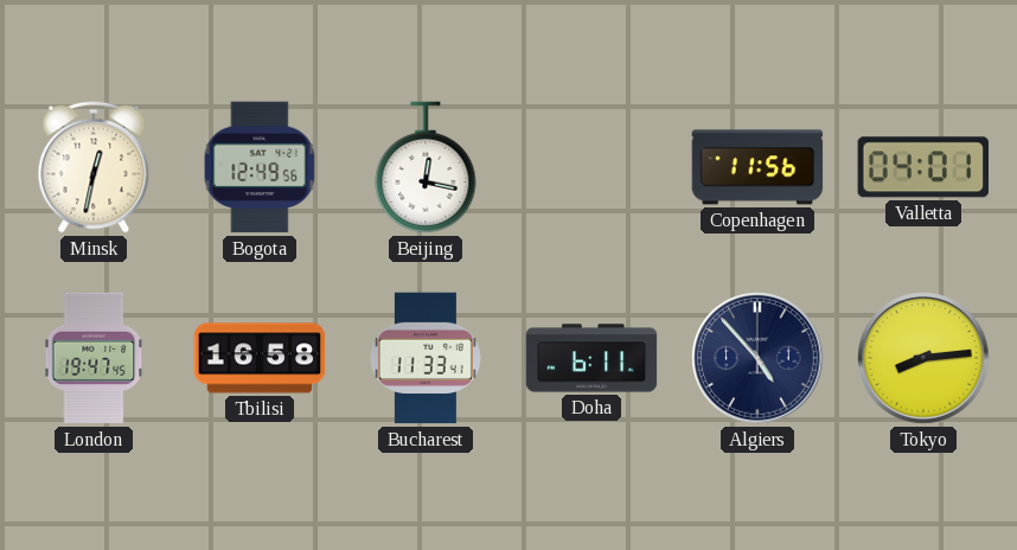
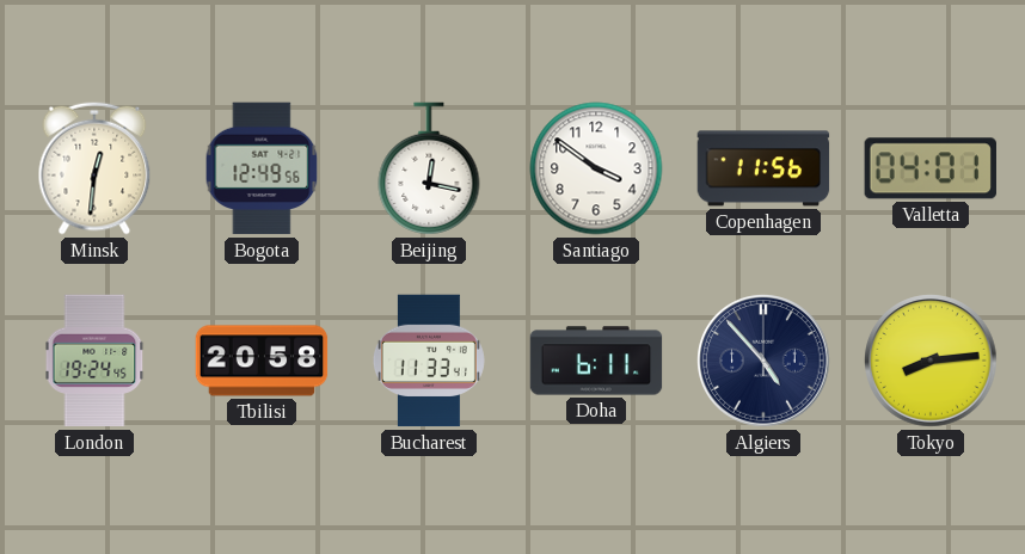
Minsk: 12:32 -> 12:31 (94, 168)
Santiago: none -> 3:51 (596, 168)
London: 19:47 -> 19:24 (94, 361)
Tbilisi: 16:58 -> 20:58 (262, 361)
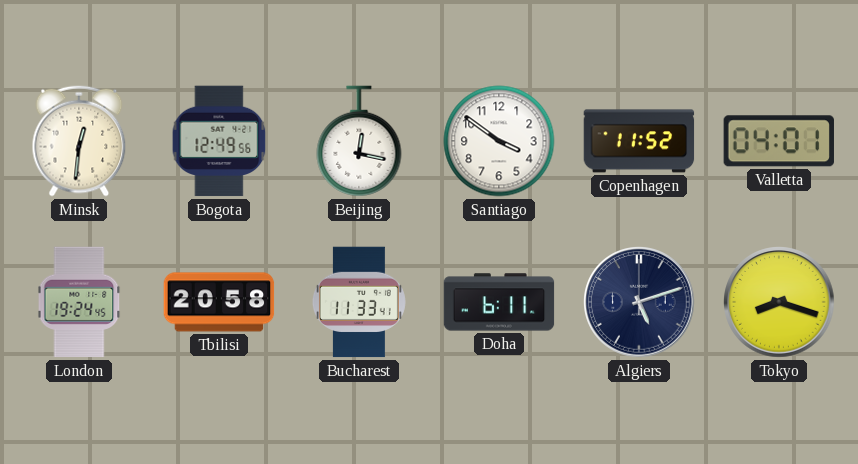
Copenhagen: 11:56 -> 11:52 (639, 141)
Algiers: 4:53 -> 5:12 (639, 302)
Tokyo: 8:14 -> 8:18 (779, 302)
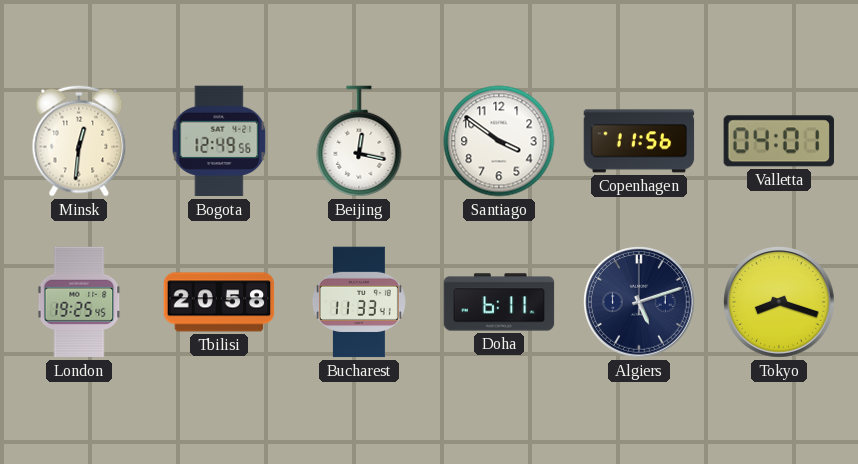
Copenhagen: 11:52 -> 11:56 (639, 141)
London: 19:24 -> 19:25 (79, 302)
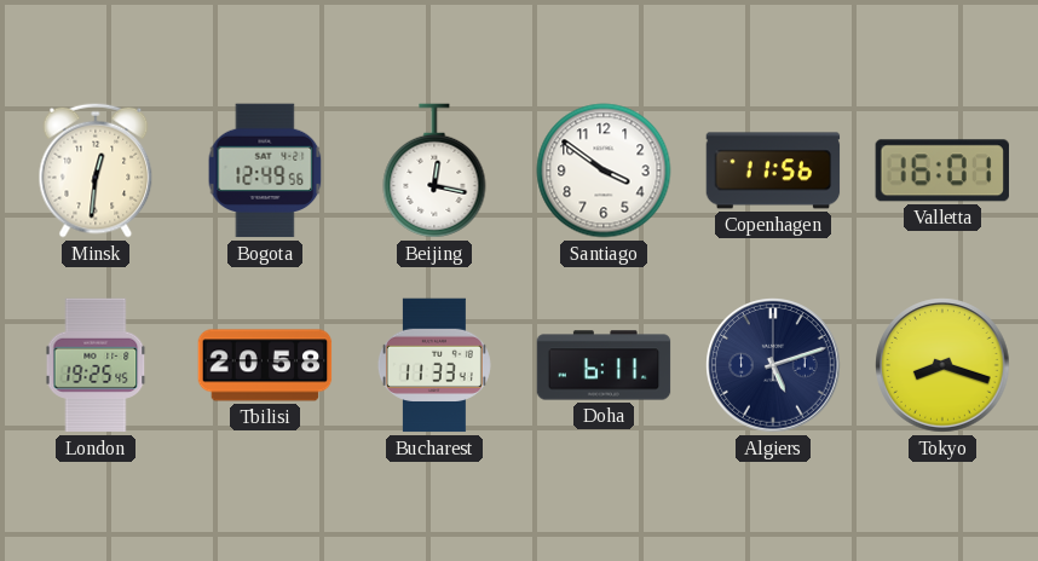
Valletta: 04:01 -> 16:01 (942, 170)
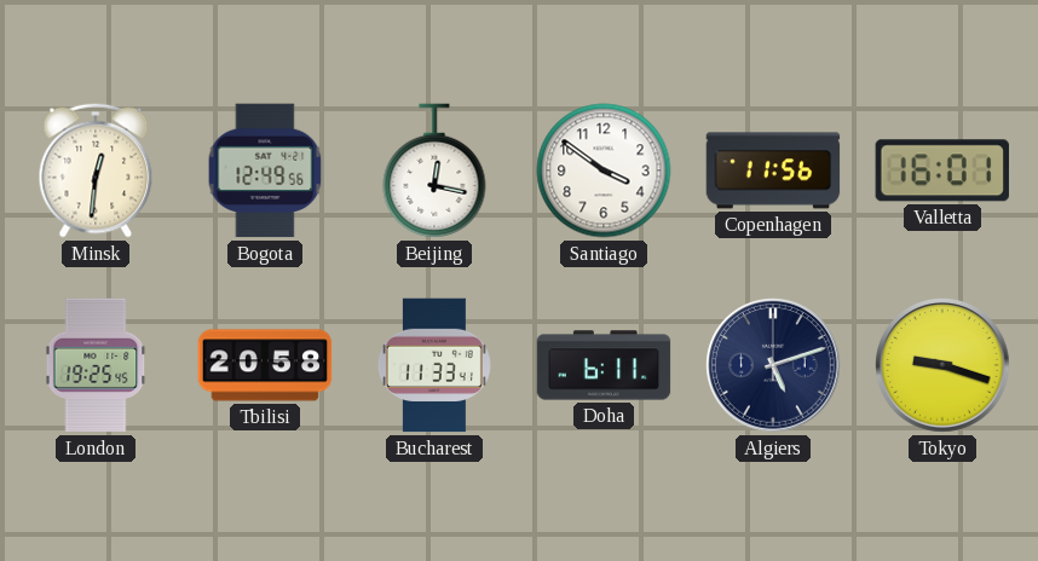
Tokyo: 8:18 -> 9:18 (942, 365)
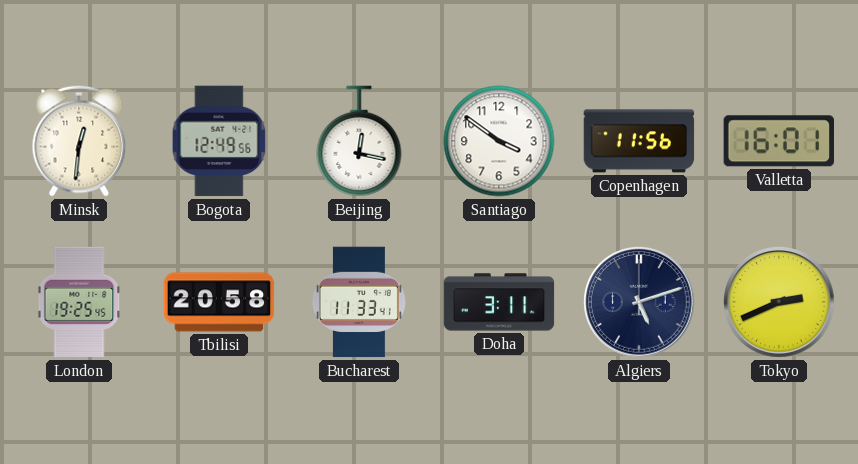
Doha: 6:11 -> 3:11 (499, 302)
Tokyo: 9:18 -> 2:41 (779, 302)
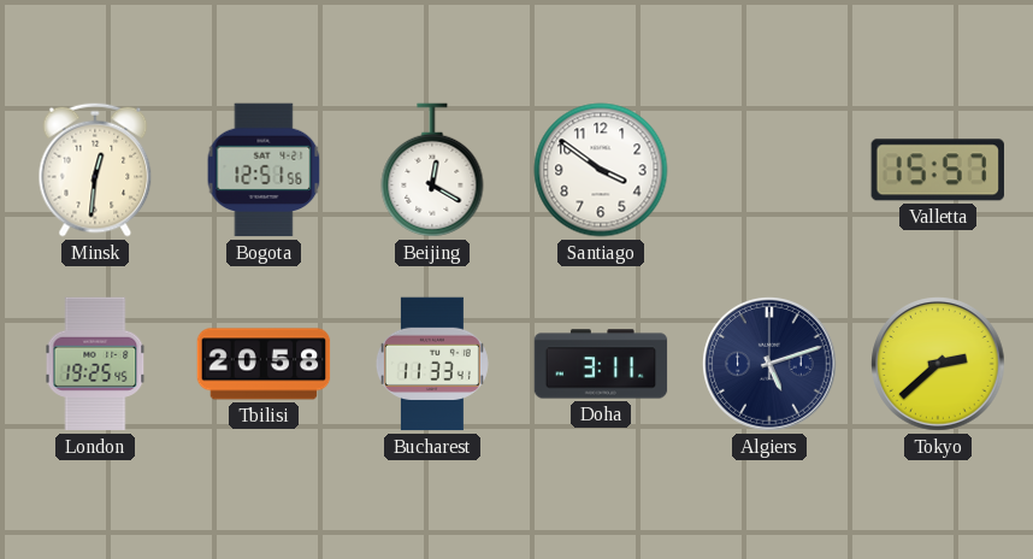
Bogota: 12:49 -> 12:51 (264, 170)
Beijing: 12:17 -> 12:20 (432, 170)
Copenhagen: 11:56 -> none (639, 141)
Valletta: 16:01 -> 15:57 (938, 170)
Tokyo: 2:41 -> 2:38 (938, 364)
